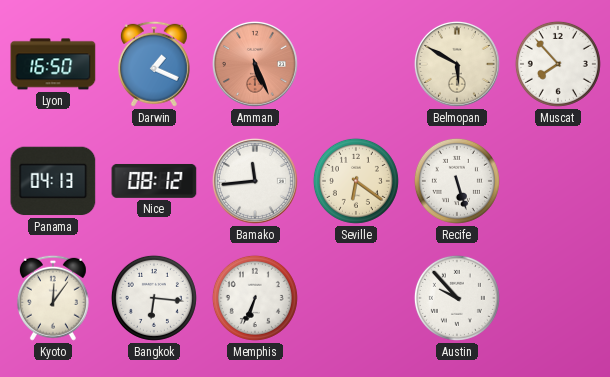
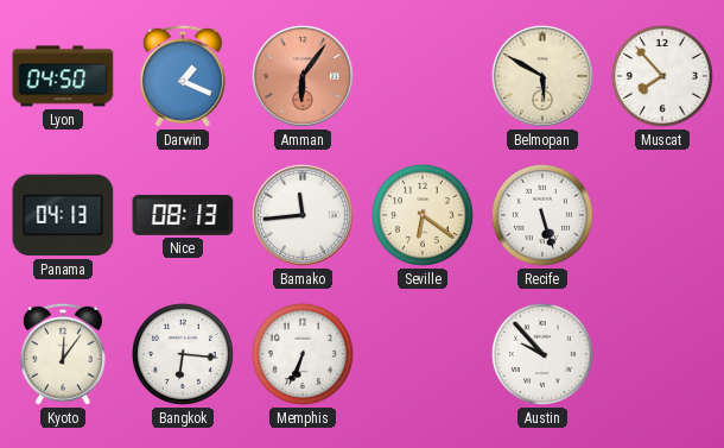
Lyon: 16:50 -> 04:50 (63, 76)
Amman: 5:26 -> 6:06 (303, 76)
Nice: 08:12 -> 08:13 (183, 215)
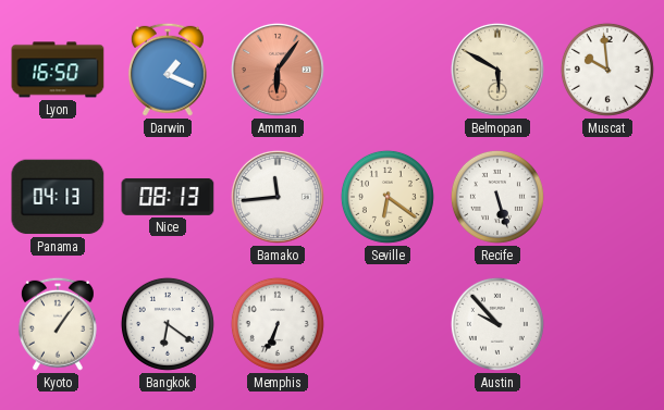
Lyon: 04:50 -> 16:50 (58, 70)
Muscat: 7:53 -> 9:59 (607, 70)
Kyoto: 12:06 -> 1:06 (58, 324)
Bangkok: 6:16 -> 6:21 (168, 324)
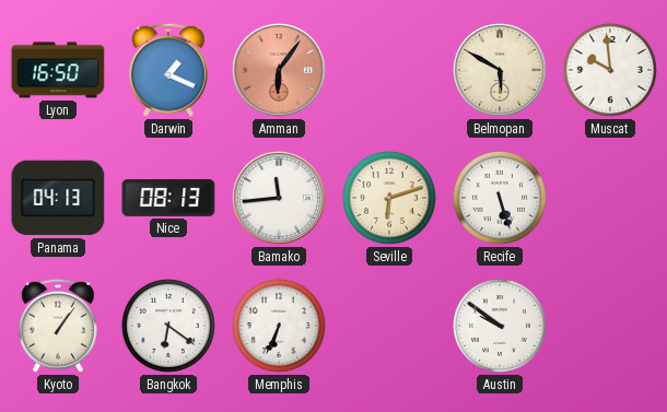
Seville: 6:21 -> 6:12 (389, 198)
Austin: 9:53 -> 9:51 (500, 326)
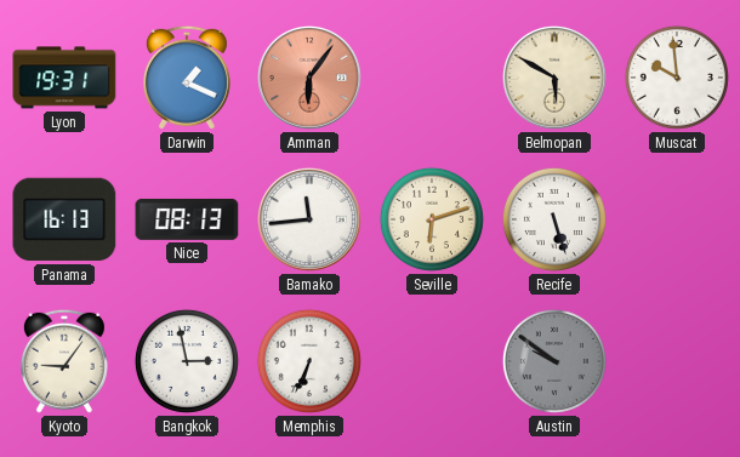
Lyon: 16:50 -> 19:31 (64, 78)
Panama: 04:13 -> 16:13 (64, 219)
Kyoto: 1:06 -> 9:06 (64, 361)
Bangkok: 6:21 -> 2:58 (187, 361)
Austin dial: white -> grey (554, 361)
